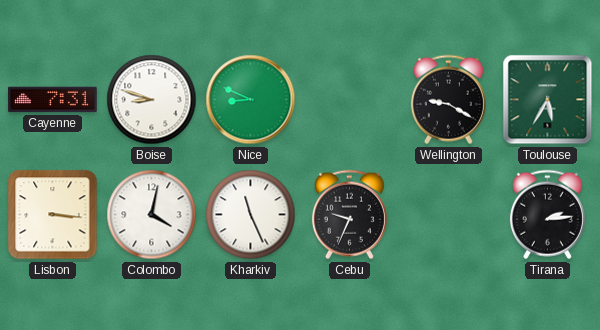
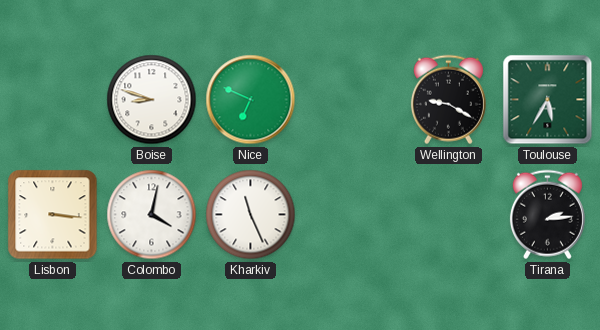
Cayenne: 7:31 -> none (53, 100)
Nice: 8:49 -> 6:49 (251, 100)
Cebu: 9:34 -> none (349, 215)
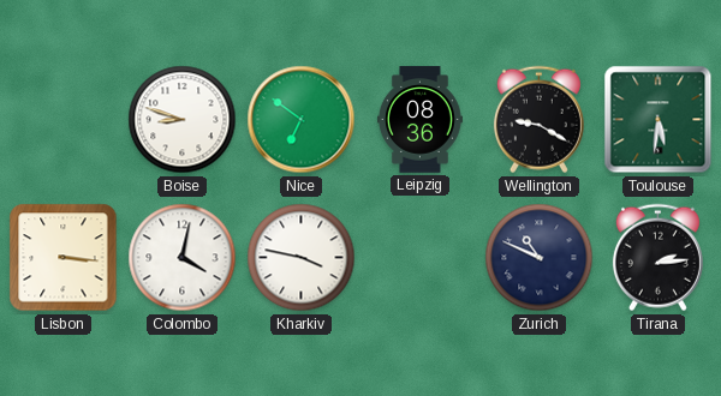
Nice: 6:49 -> 6:51 (302, 120)
Leipzig: none -> 08:36 (419, 120)
Toulouse: 5:35 -> 5:31 (659, 120)
Kharkiv: 11:26 -> 3:47 (302, 258)
Zurich: none -> 10:49 (540, 258)
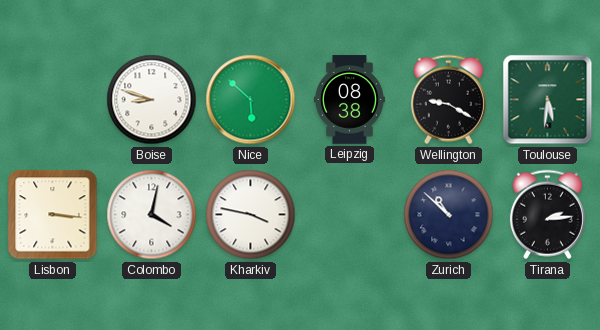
Nice: 6:51 -> 5:52 (251, 100)
Leipzig: 08:36 -> 08:38 (349, 100)
Zurich: 10:49 -> 10:52 (449, 215)
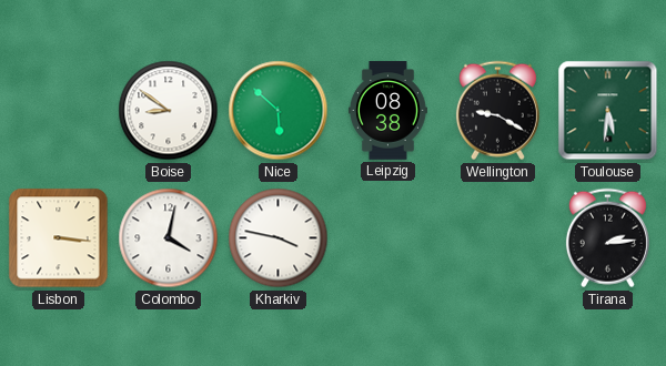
Boise: 8:48 -> 8:51 (169, 111)
Zurich: 10:52 -> none (449, 215)
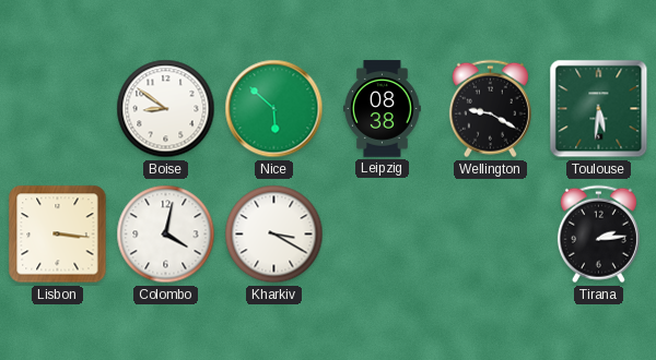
Kharkiv: 3:47 -> 3:20 (274, 235)
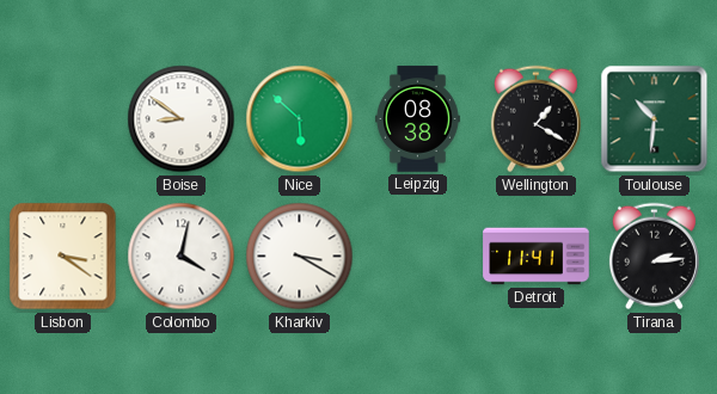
Wellington: 9:20 -> 1:20 (535, 119)
Toulouse: 5:31 -> 10:31 (655, 119)
Lisbon: 3:16 -> 3:21 (63, 257)
Detroit: none -> 11:41 (537, 257)
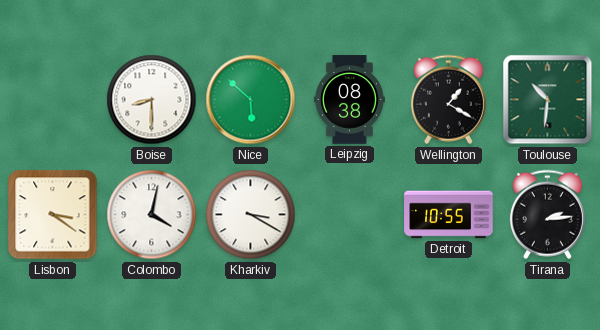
Boise: 8:51 -> 8:30 (152, 100)
Detroit: 11:41 -> 10:55 (449, 215)
